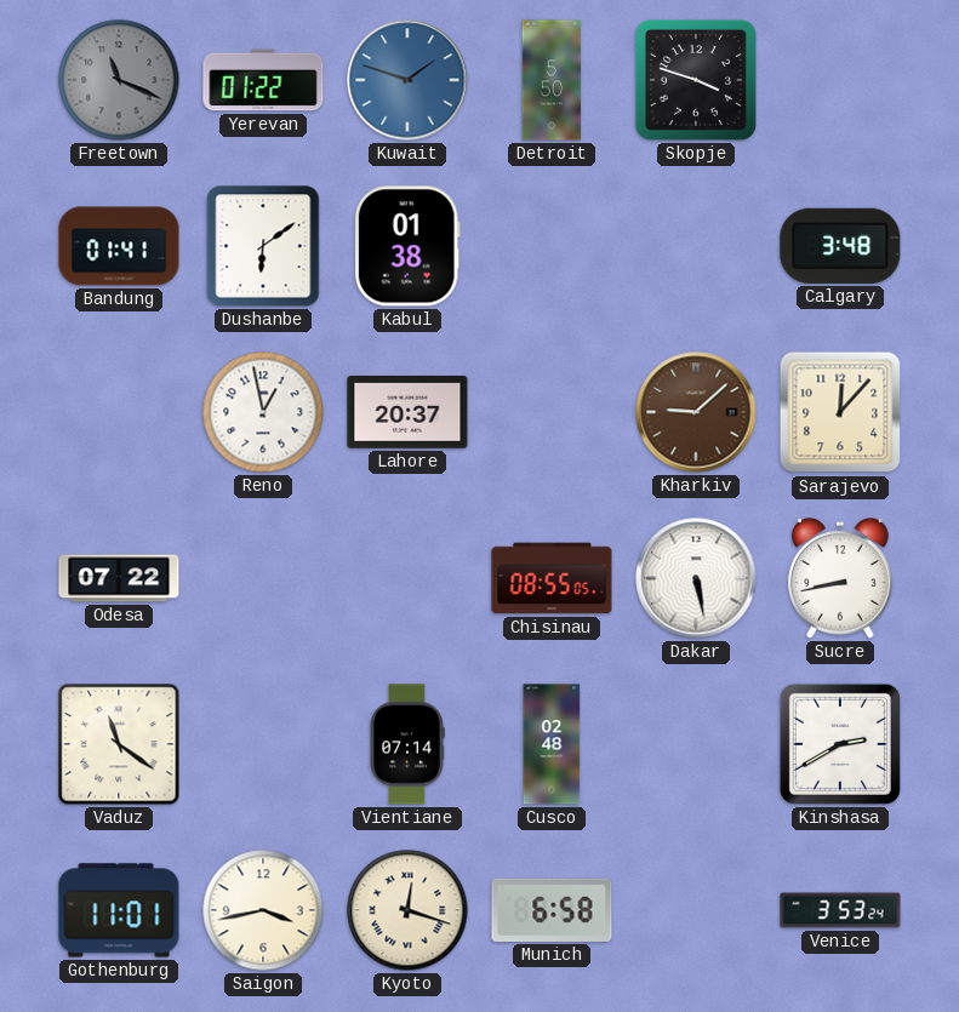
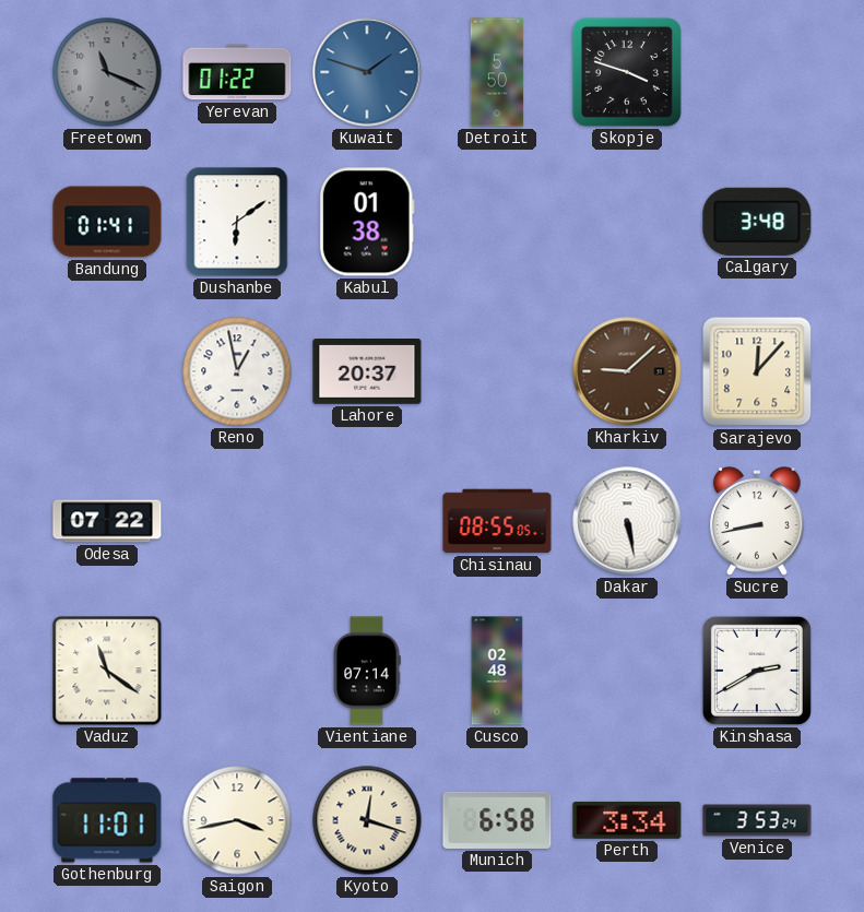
Perth: none -> 3:34 (627, 820)
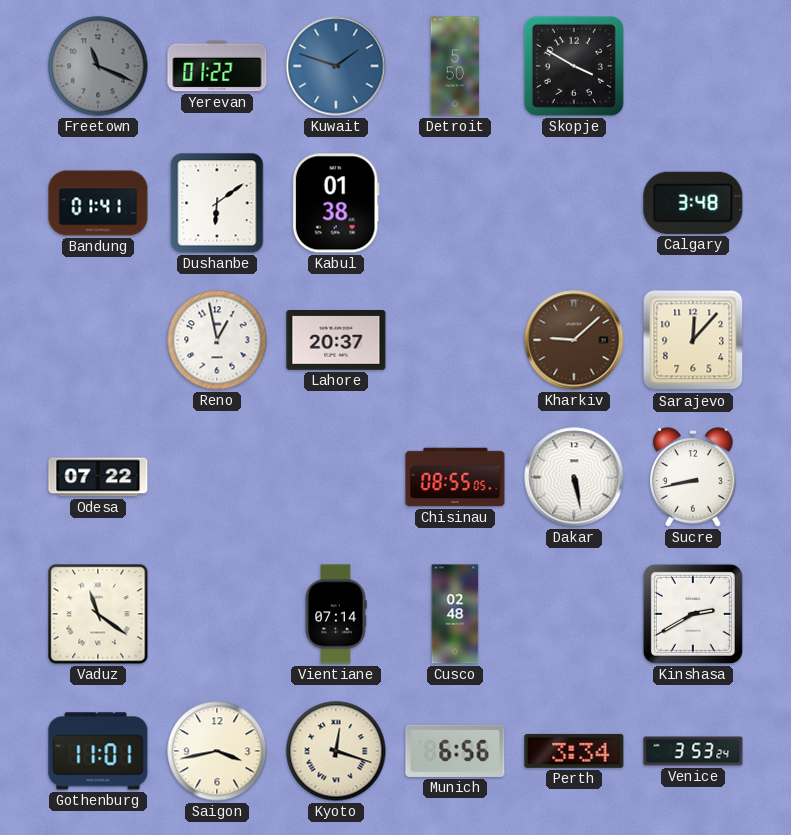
Skopje: 3:48 -> 3:50 (574, 66)
Munich: 6:58 -> 6:56 (455, 751)
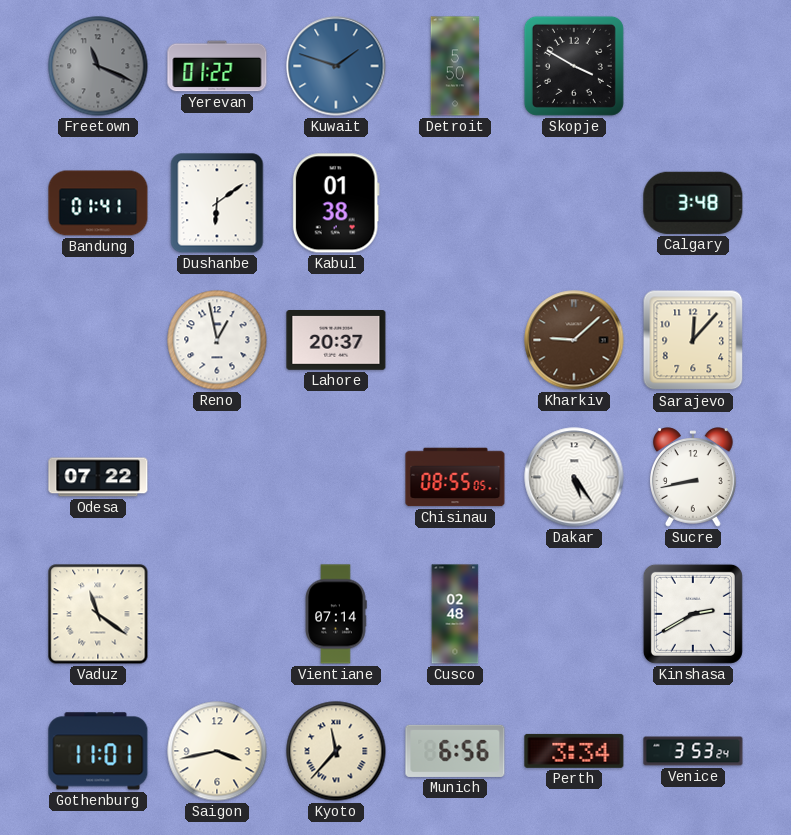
Dakar: 5:28 -> 5:24 (574, 477)
Kyoto: 12:18 -> 11:37 (336, 751)
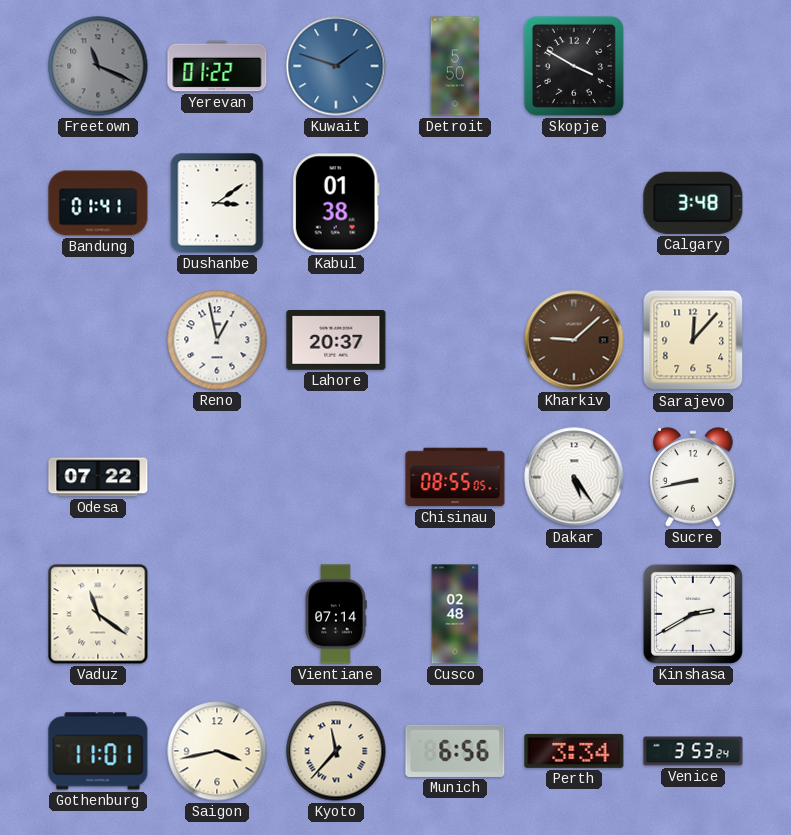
Dushanbe: 6:09 -> 3:09 (217, 203)
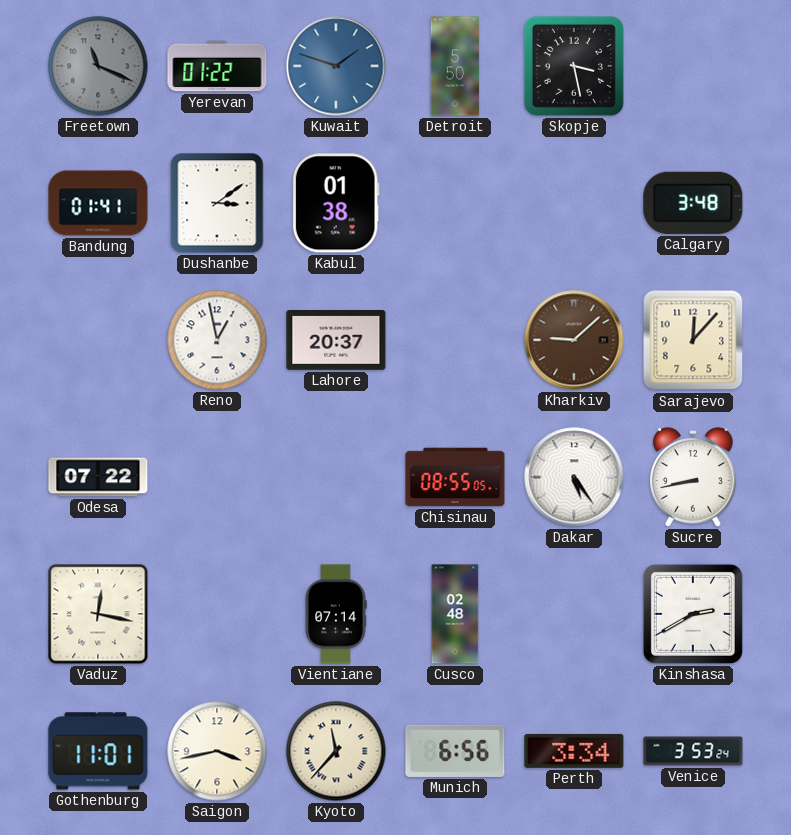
Skopje: 3:50 -> 3:28 (574, 66)
Vaduz: 11:21 -> 12:17 (98, 614)
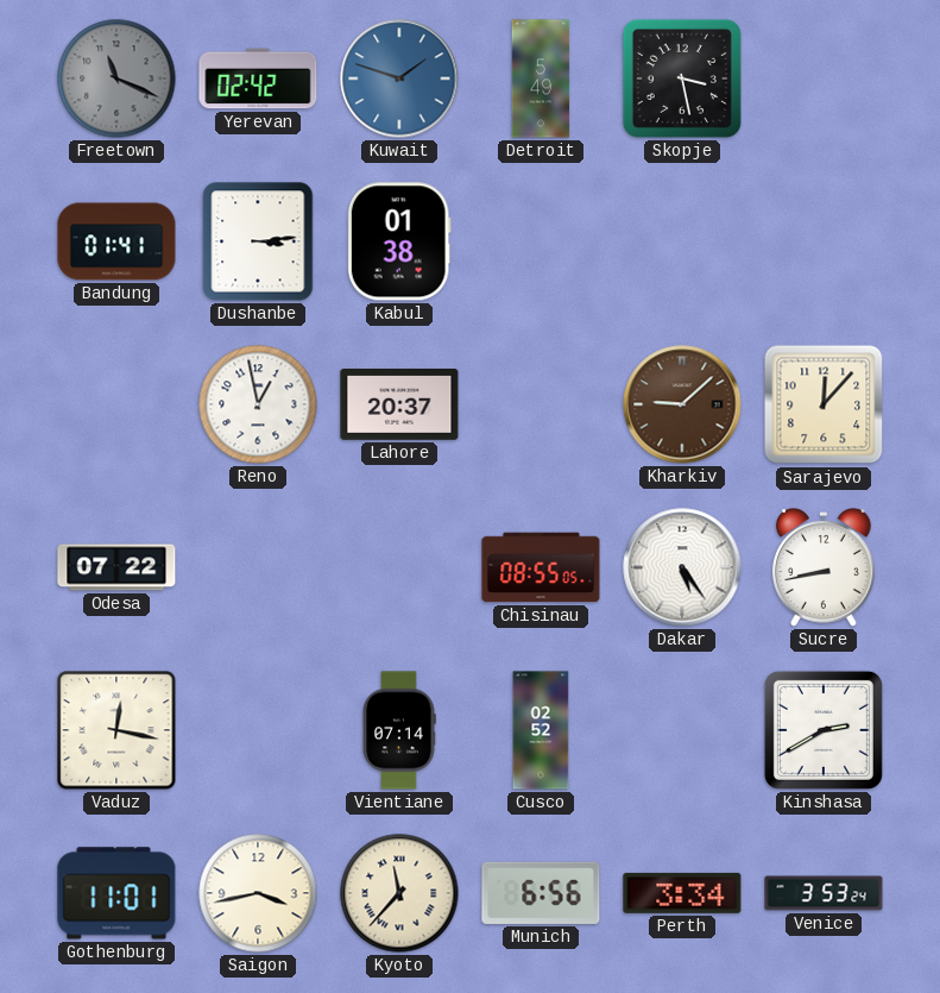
Yerevan: 01:22 -> 02:42 (258, 78)
Detroit: 5:50 -> 5:49 (541, 78)
Dushanbe: 3:09 -> 3:14 (258, 241)
Calgary: 3:48 -> none (693, 203)
Cusco: 02:48 -> 02:52 (541, 730)
